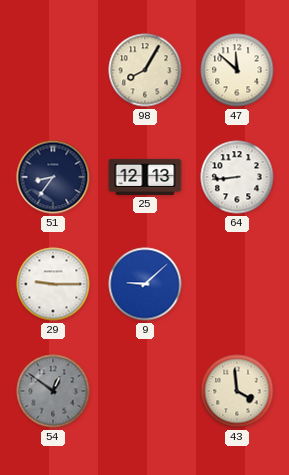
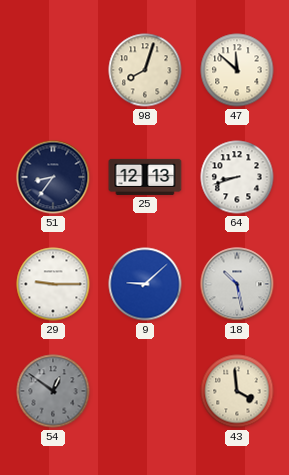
98: 8:05 -> 8:03 (145, 70)
64: 8:44 -> 8:42 (237, 177)
18: none -> 10:28 (237, 284)
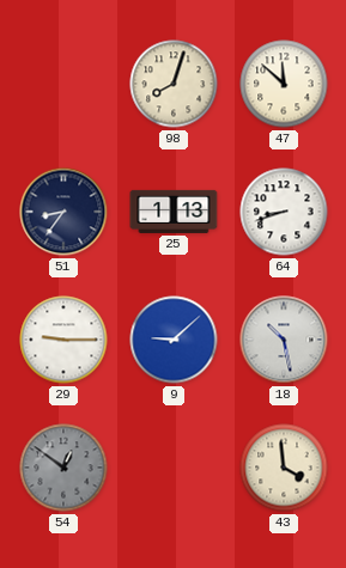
25: 12:13 -> 1:13 (174, 212)
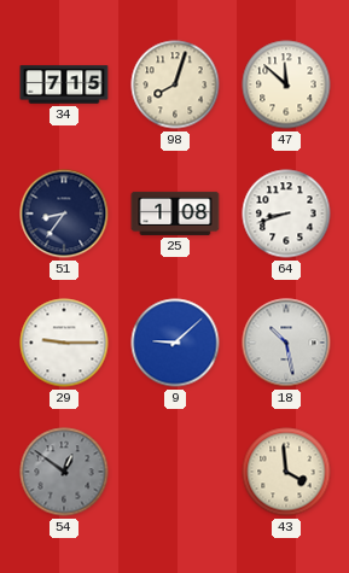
34: none -> 7:15 (64, 84)
25: 1:13 -> 1:08 (175, 214)
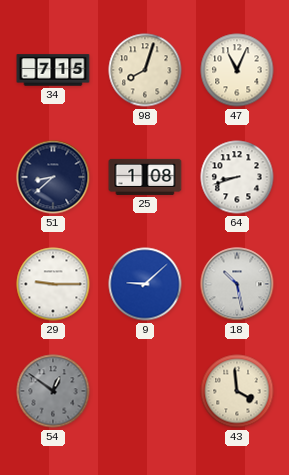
47: 11:52 -> 11:04 (237, 70)
51: 8:36 -> 8:38 (53, 177)
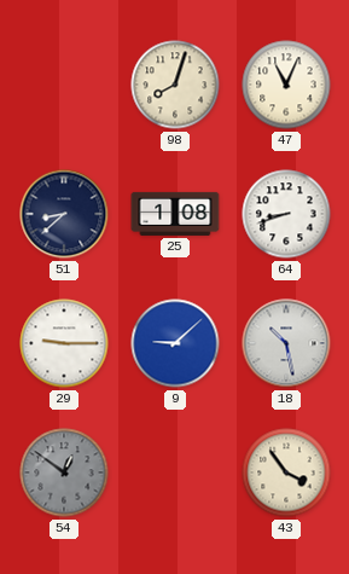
34: 7:15 -> none (53, 70)
43: 3:59 -> 3:54 (286, 472)
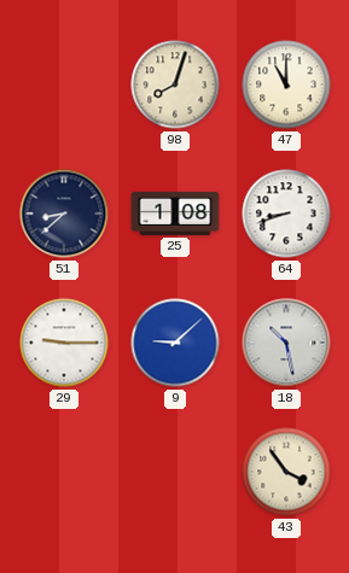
47: 11:04 -> 11:00 (286, 84)
54: 12:51 -> none (64, 472)
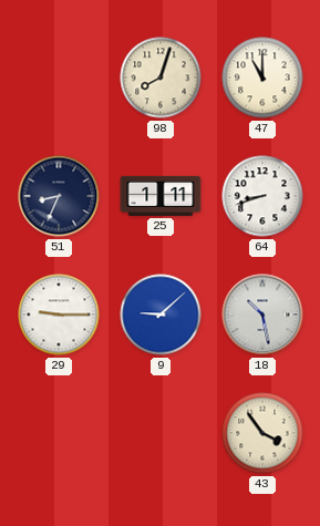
51: 8:38 -> 8:34 (59, 196)
25: 1:08 -> 1:11 (161, 196)
